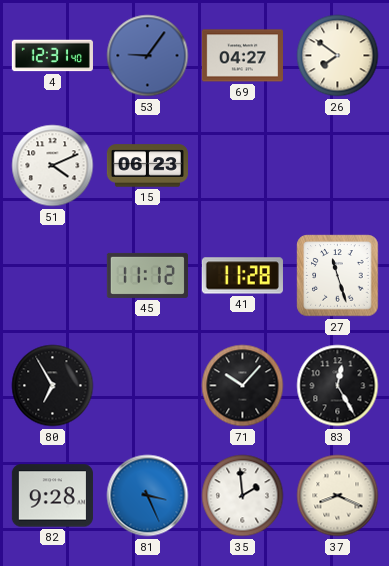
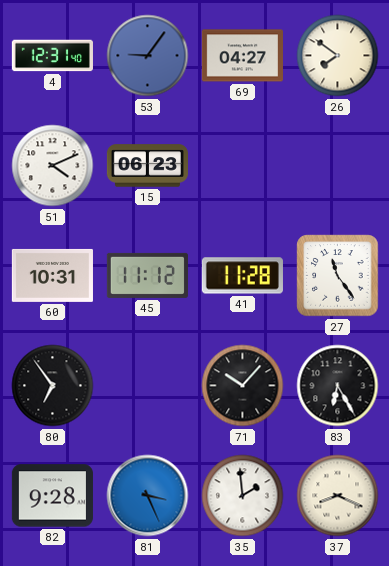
60: none -> 10:31 (52, 275)
27: 11:27 -> 11:24 (338, 276)
80: 6:55 -> 6:54 (53, 386)
83: 12:25 -> 6:25 (338, 386)
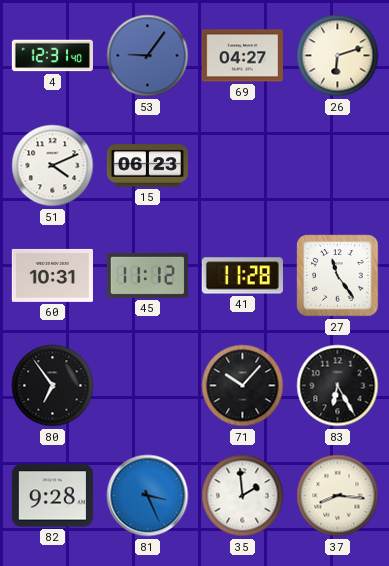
26: 7:51 -> 6:12 (338, 56)
37: 8:19 -> 8:16 (338, 496)
